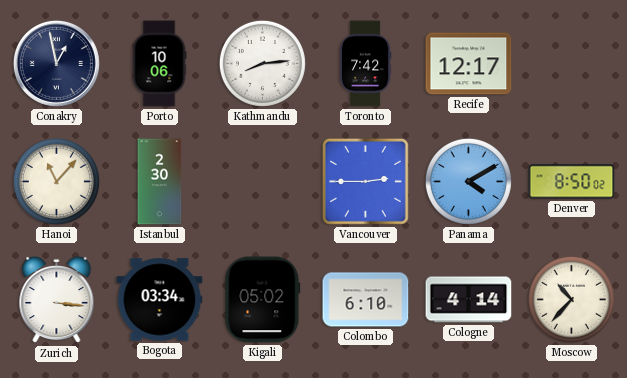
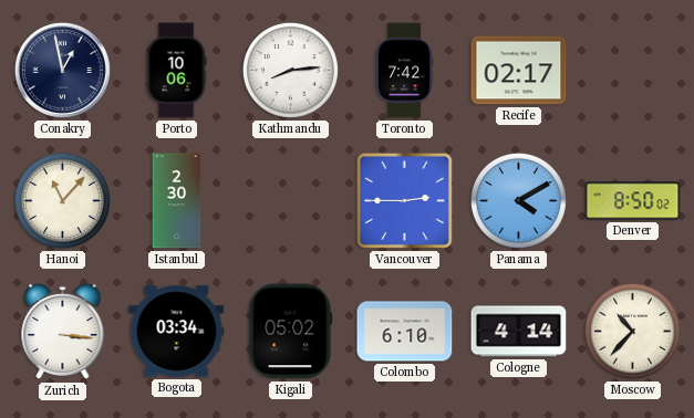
Recife: 12:17 -> 02:17 (519, 71)
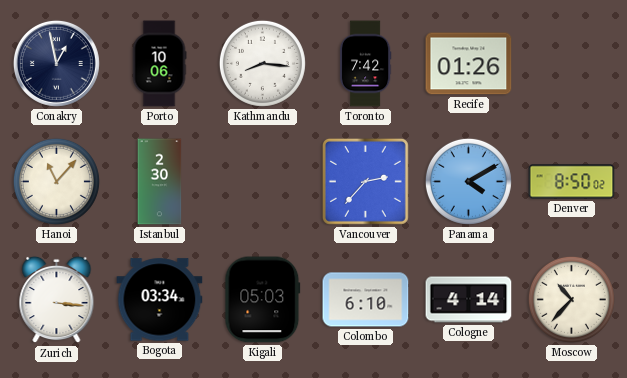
Kathmandu: 8:14 -> 8:16 (262, 63)
Recife: 02:17 -> 01:26 (469, 64)
Vancouver: 2:45 -> 2:37 (365, 181)
Kigali: 05:02 -> 05:03 (263, 300)
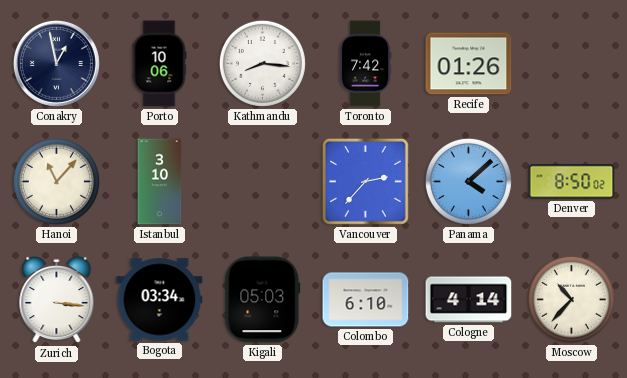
Istanbul: 2:30 -> 3:10 (160, 182)
Panama: 4:10 -> 4:08 (468, 181)
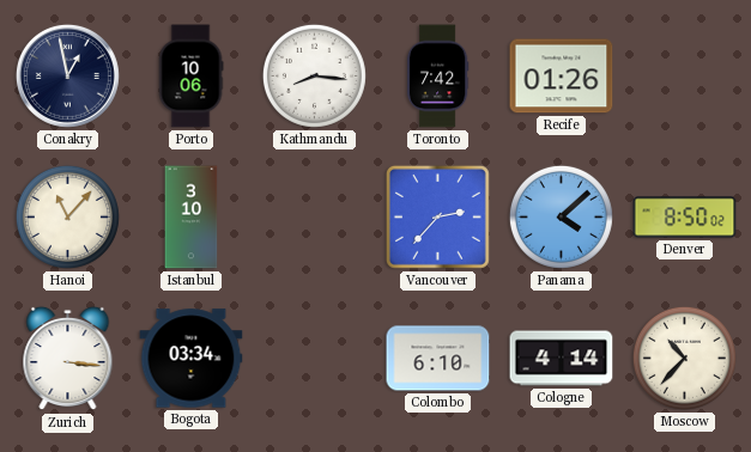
Kigali: 05:03 -> none (263, 300)
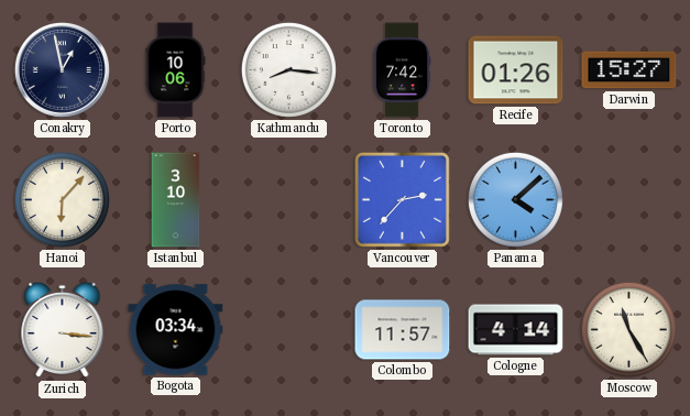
Darwin: none -> 15:27 (629, 70)
Hanoi: 11:07 -> 6:07 (62, 199)
Denver: 8:50 -> none (685, 218)
Colombo: 6:10 -> 11:57 (403, 330)
Moscow: 10:37 -> 11:25 (628, 329)
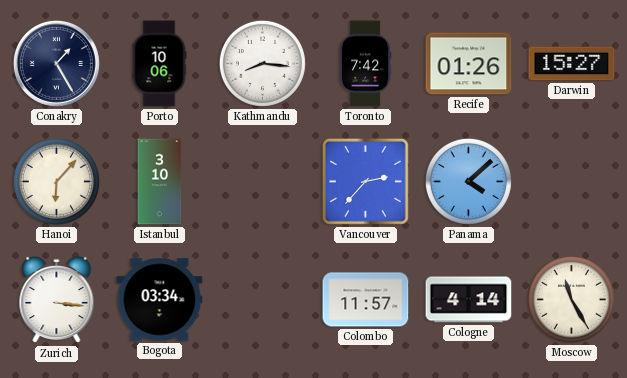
Conakry: 12:58 -> 1:25 (56, 63)
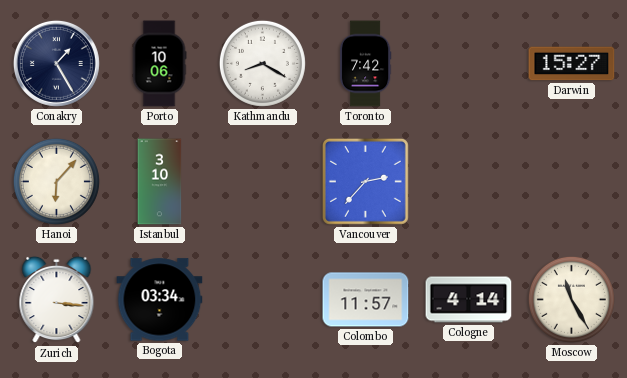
Kathmandu: 8:16 -> 8:20 (262, 63)
Recife: 01:26 -> none (469, 64)
Panama: 4:08 -> none (468, 181)
